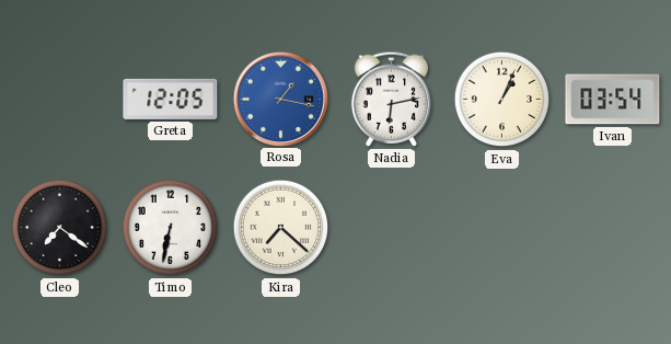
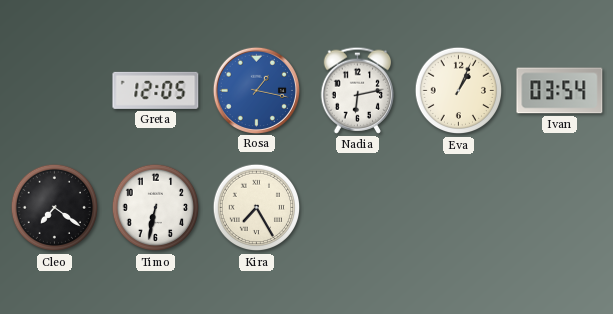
Kira: 7:22 -> 7:25 (257, 208)
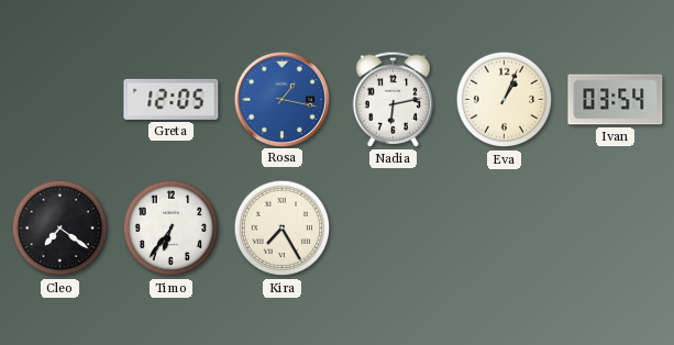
Timo: 6:32 -> 6:36 (172, 229)
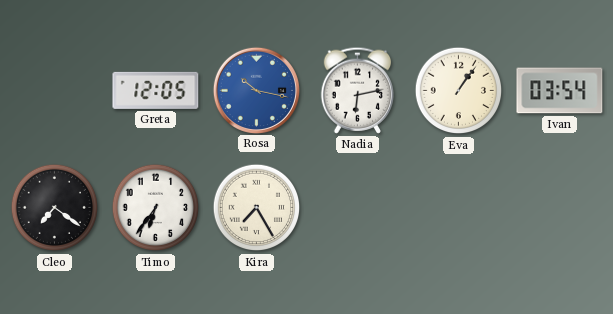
Rosa: 1:17 -> 10:17 (256, 90)
Eva: 1:04 -> 1:06 (459, 91)
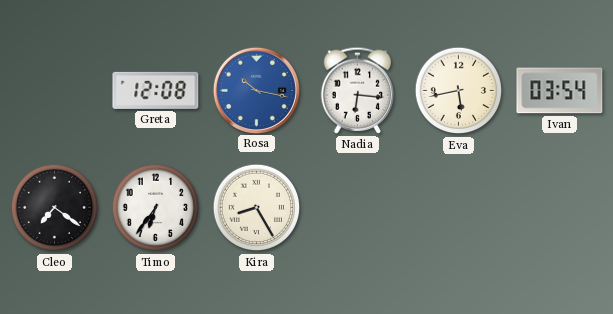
Greta: 12:05 -> 12:08 (156, 90)
Nadia: 6:13 -> 6:16 (358, 90)
Eva: 1:06 -> 5:43 (459, 91)
Kira: 7:25 -> 8:25 (257, 208)
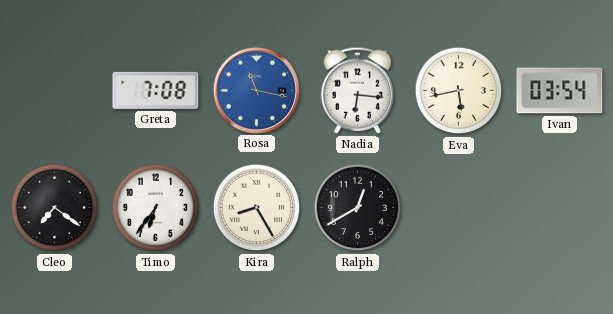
Greta: 12:08 -> 7:08 (156, 90)
Rosa: 10:17 -> 11:17 (256, 90)
Ralph: none -> 12:40 (358, 208)
